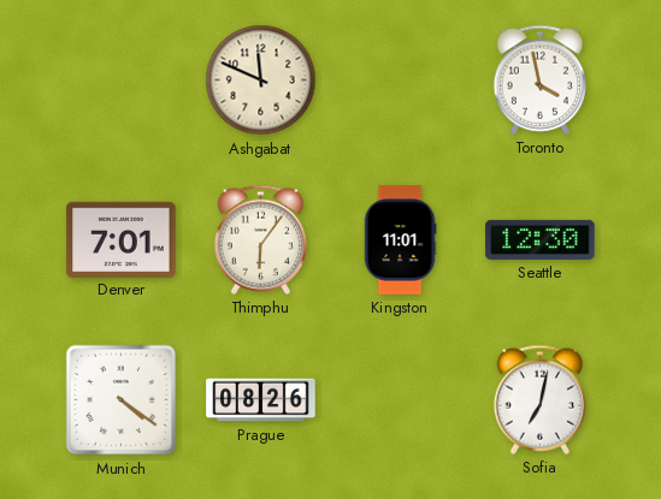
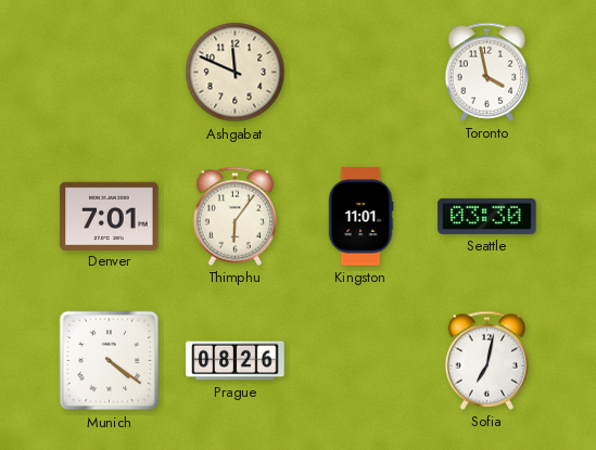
Seattle: 12:30 -> 03:30 (487, 216)
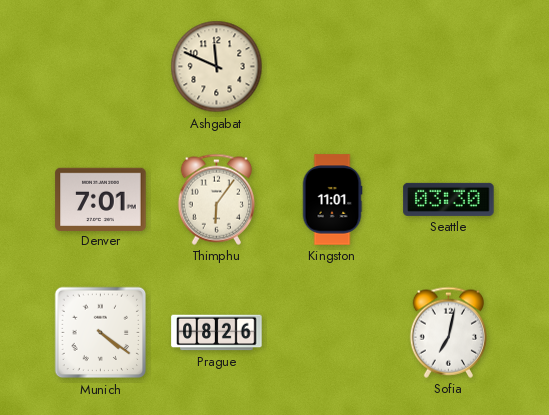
Toronto: 3:58 -> none (486, 72)
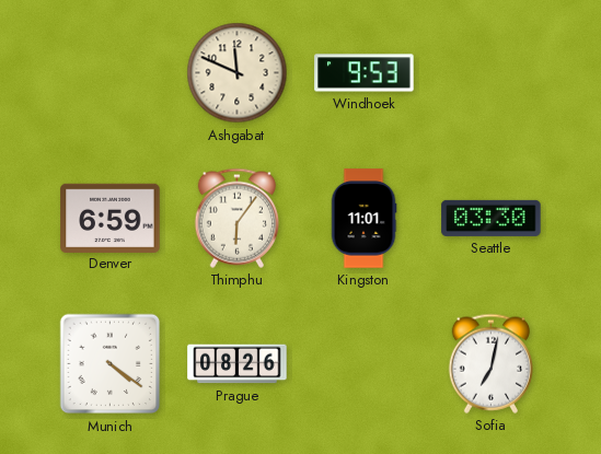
Windhoek: none -> 9:53 (365, 73)
Denver: 7:01 -> 6:59 (111, 218)
